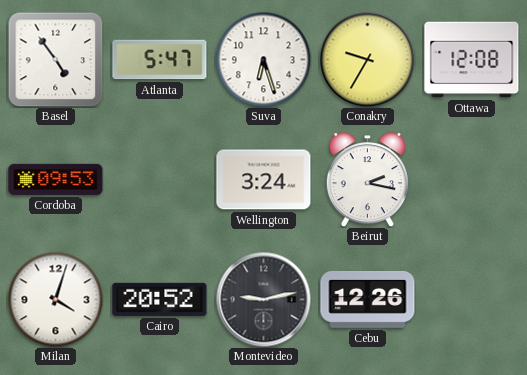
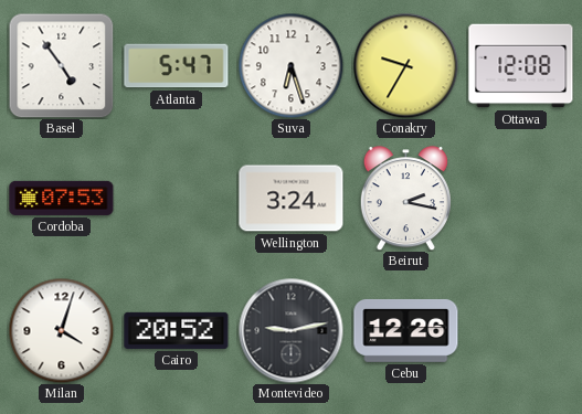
Cordoba: 09:53 -> 07:53 (62, 198)
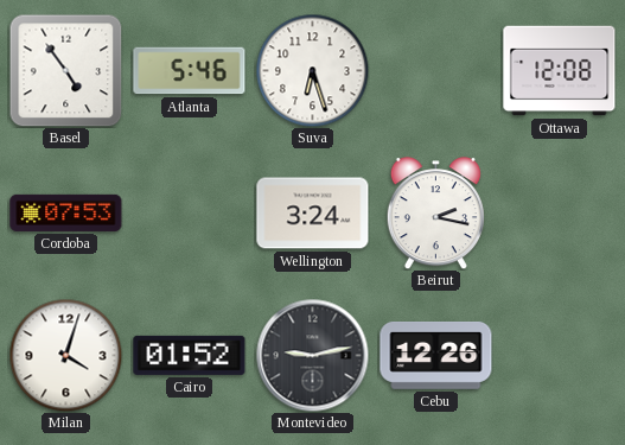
Atlanta: 5:47 -> 5:46 (190, 71)
Conakry: 9:35 -> none (405, 65)
Cairo: 20:52 -> 01:52 (190, 355)
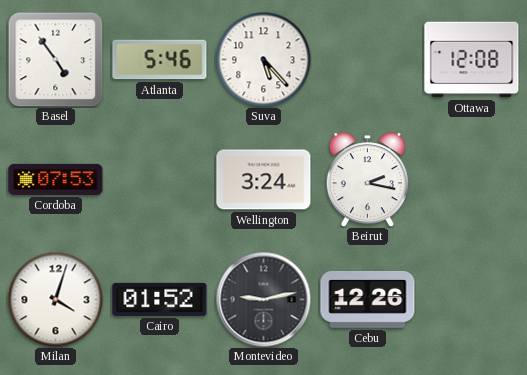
Suva: 6:27 -> 5:23 (263, 59)
